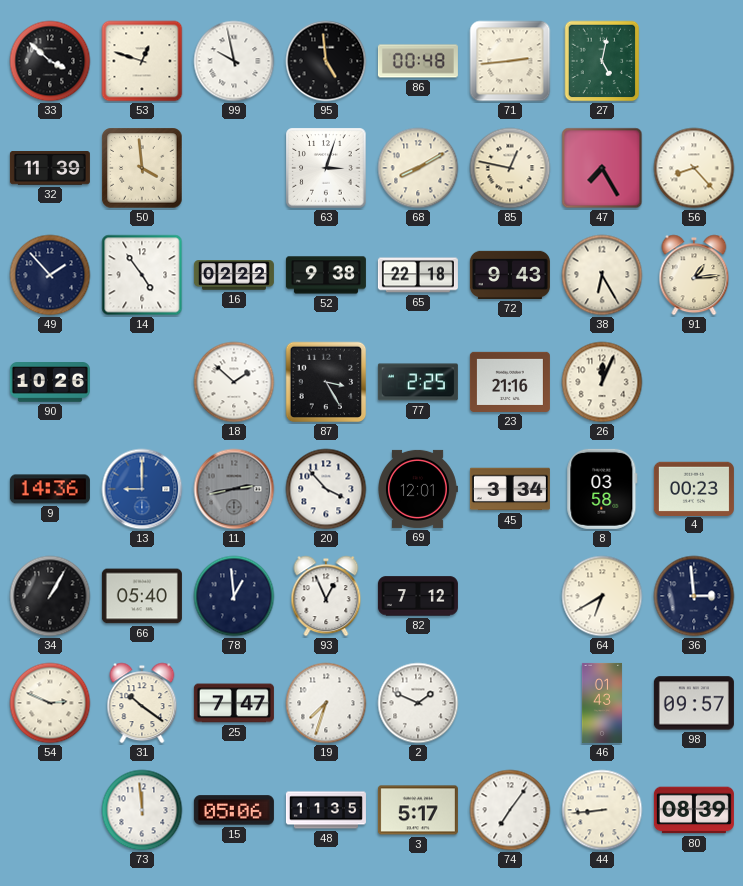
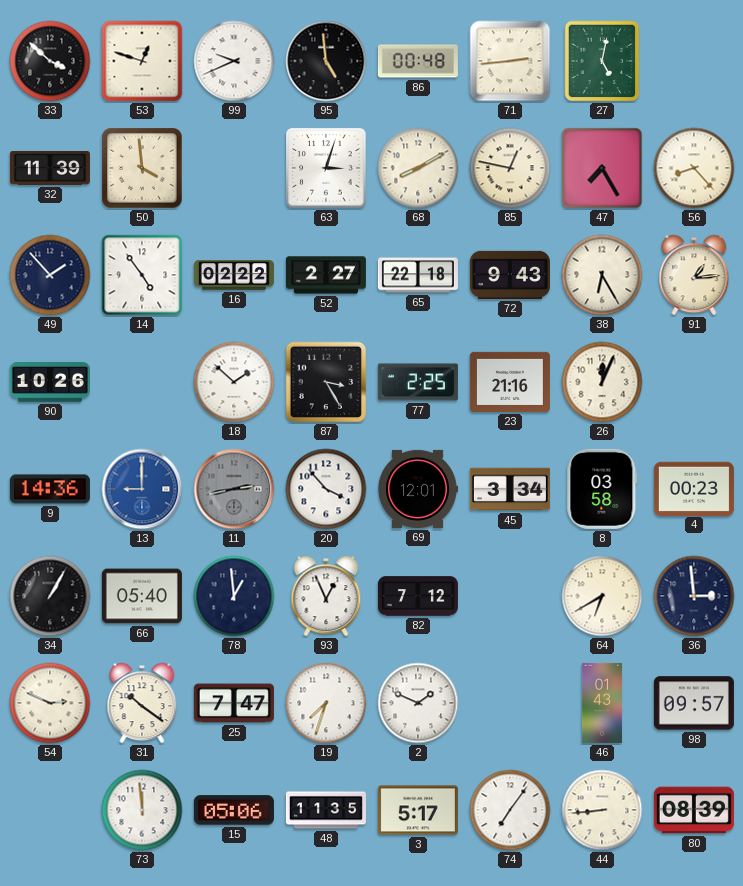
99: 9:58 -> 9:41 (234, 61)
52: 9:38 -> 2:27 (326, 275)
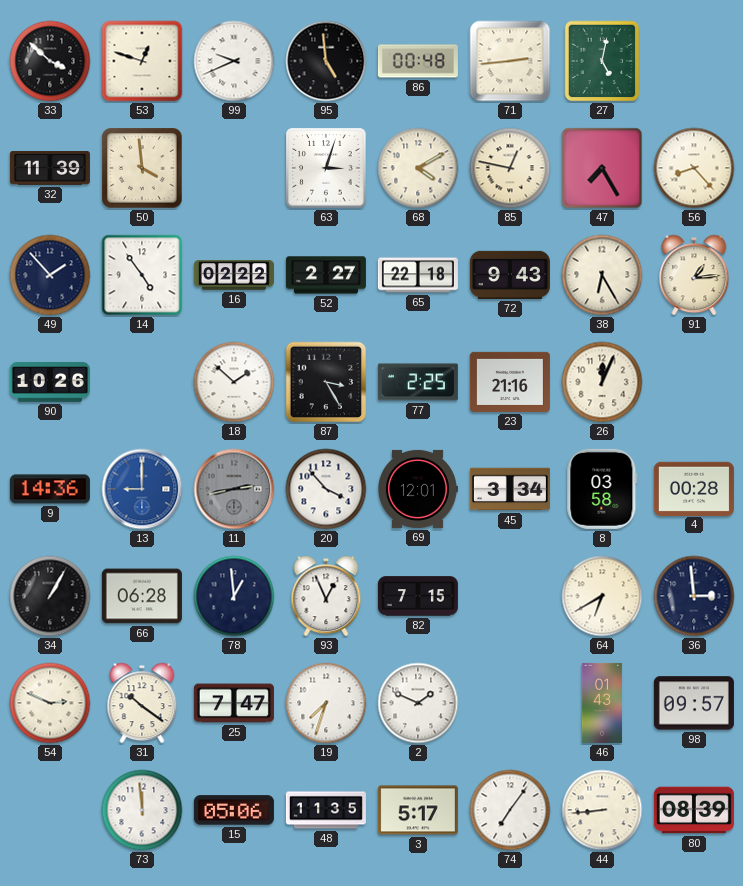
68: 8:10 -> 4:10 (418, 168)
4: 00:23 -> 00:28 (694, 488)
66: 05:40 -> 06:28 (142, 596)
82: 7:12 -> 7:15 (418, 596)
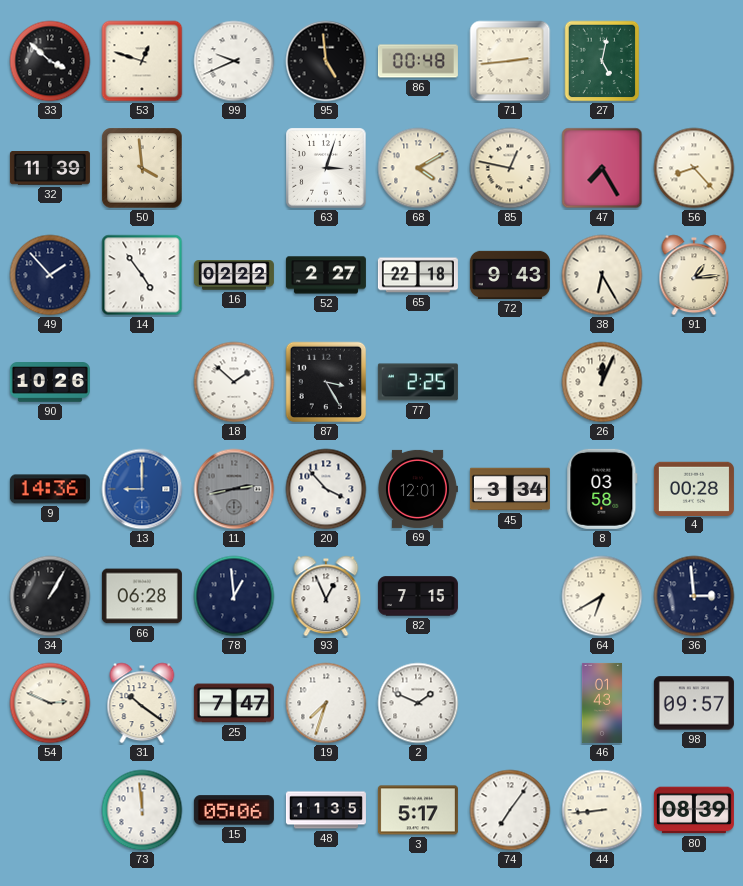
23: 21:16 -> none (510, 382)
